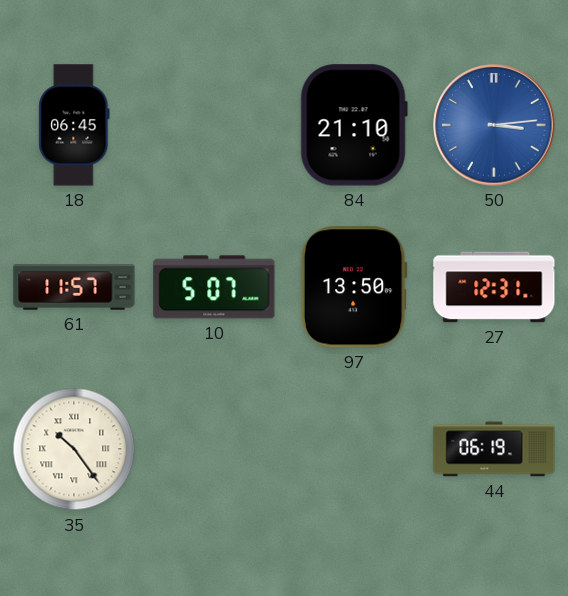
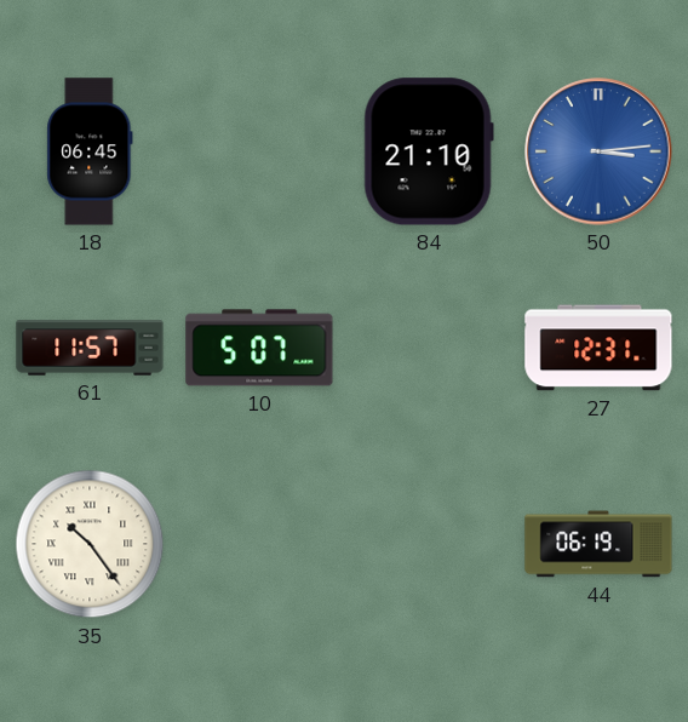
97: 13:50 -> none (354, 287)
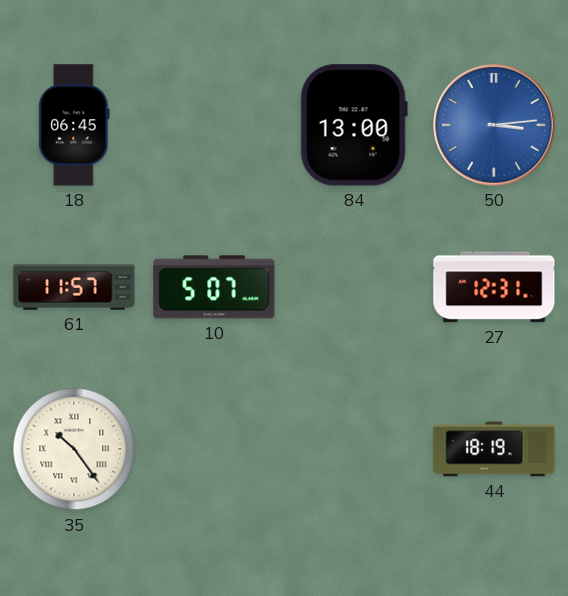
84: 21:10 -> 13:00 (354, 125)
44: 06:19 -> 18:19 (494, 449)
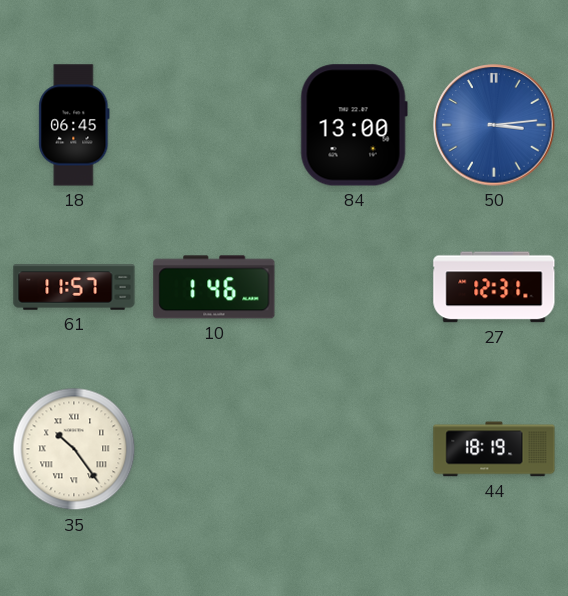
10: 5:07 -> 1:46 (214, 287)
